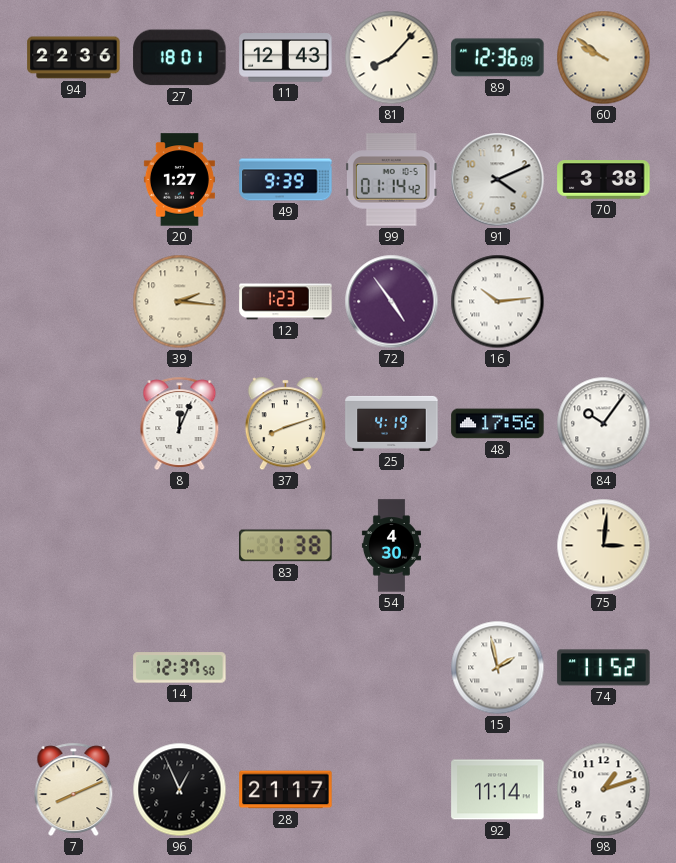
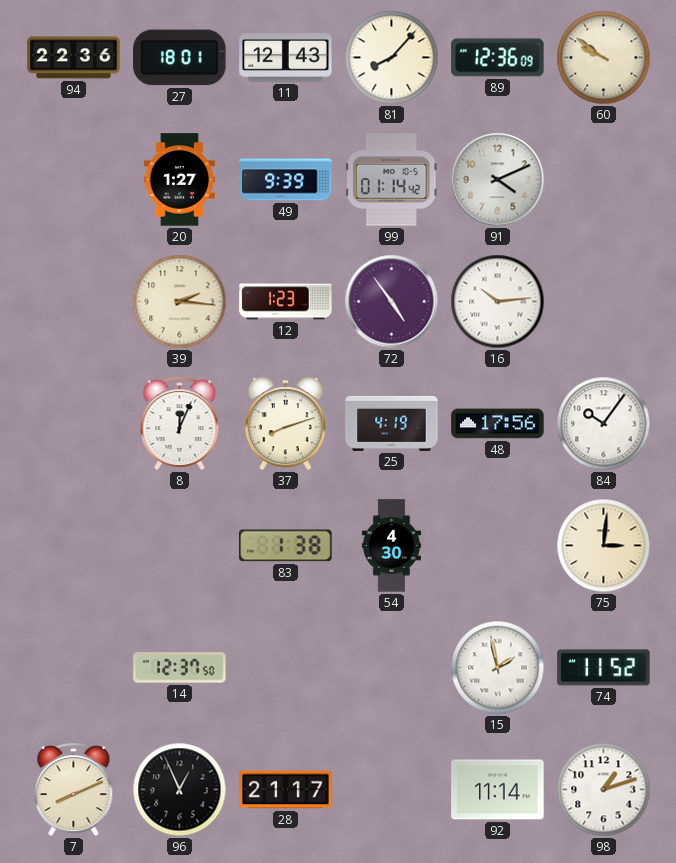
70: 3:38 -> none (604, 180)
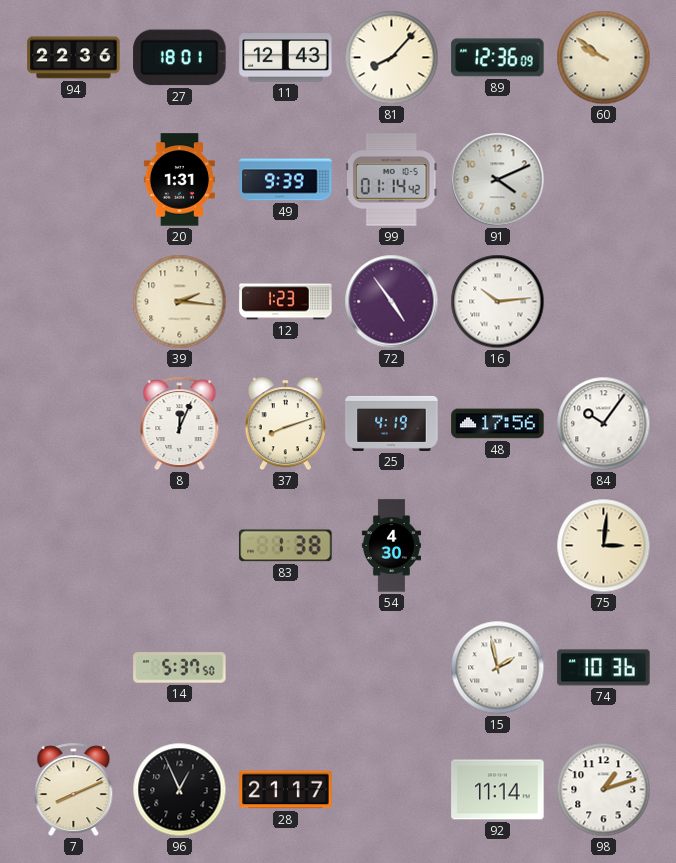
20: 1:27 -> 1:31 (179, 180)
14: 12:37 -> 5:37 (180, 668)
74: 11:52 -> 10:36 (604, 668)
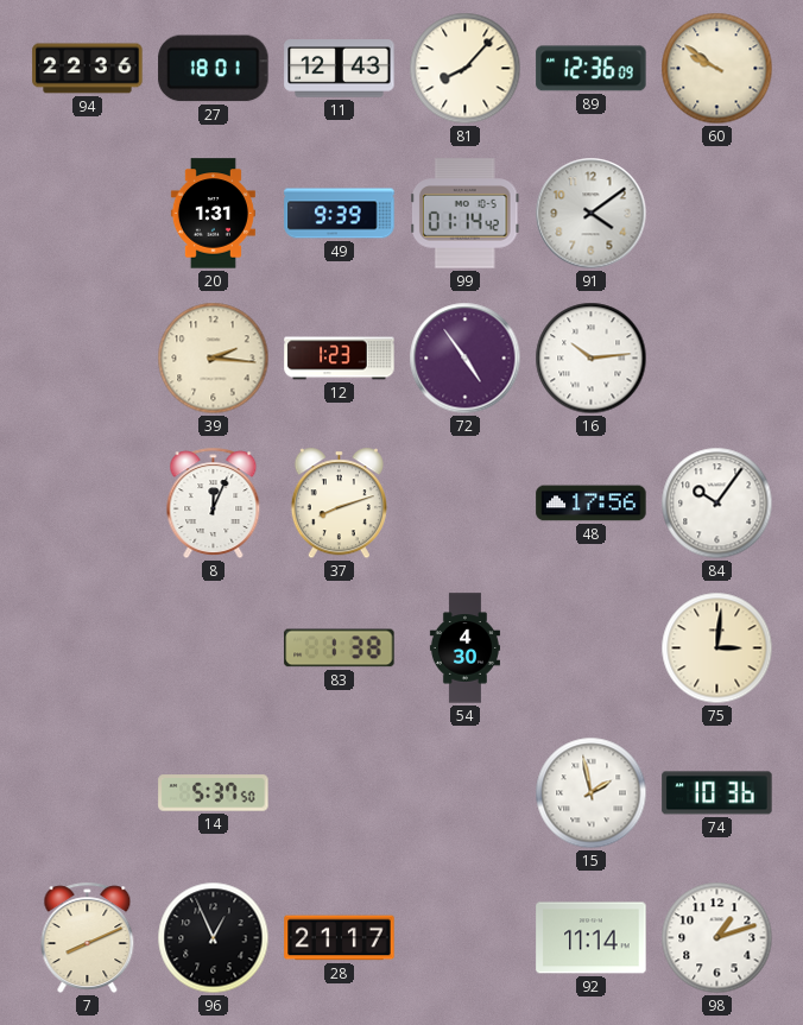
91: 4:11 -> 4:09 (592, 214)
25: 4:19 -> none (392, 423)
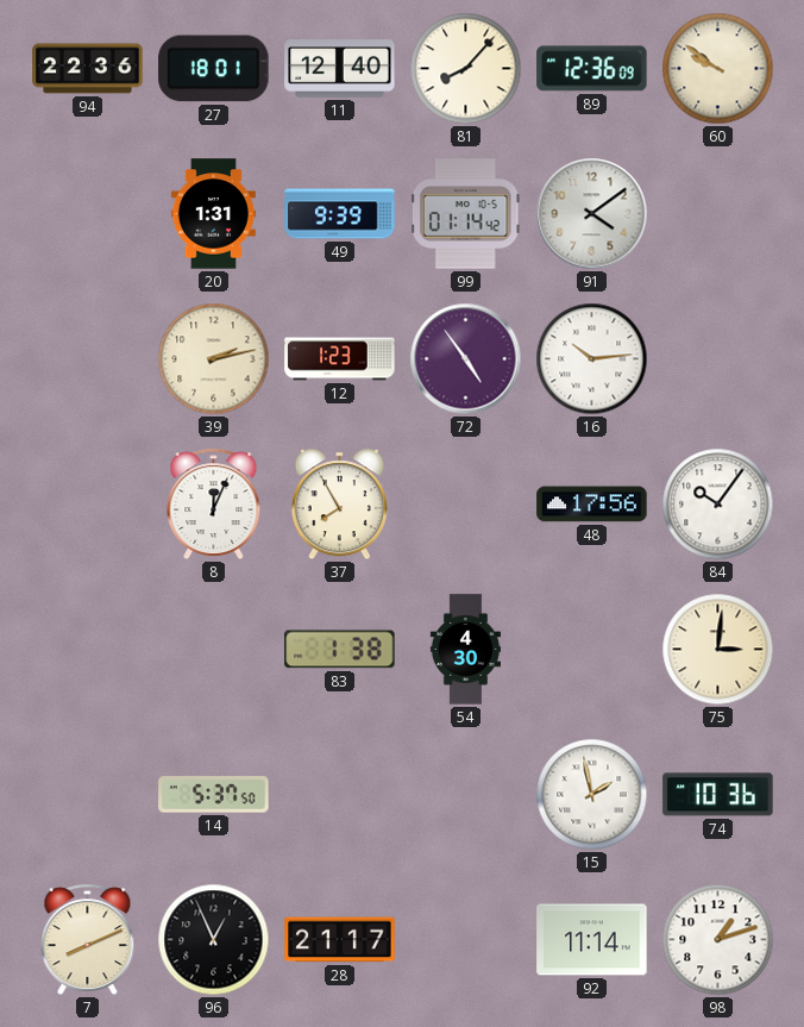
11: 12:43 -> 12:40 (340, 69)
39: 2:16 -> 2:13 (214, 359)
37: 8:12 -> 7:55 (339, 505)
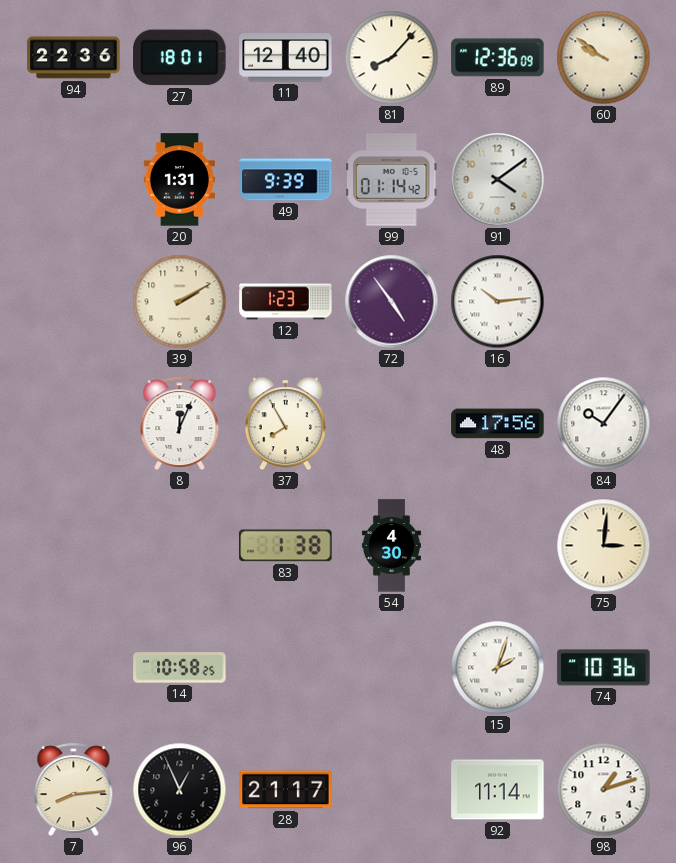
39: 2:13 -> 2:10 (180, 302)
14: 5:37 -> 10:58 (180, 668)
15: 1:58 -> 2:03 (498, 668)
7: 8:11 -> 8:14 (74, 790)
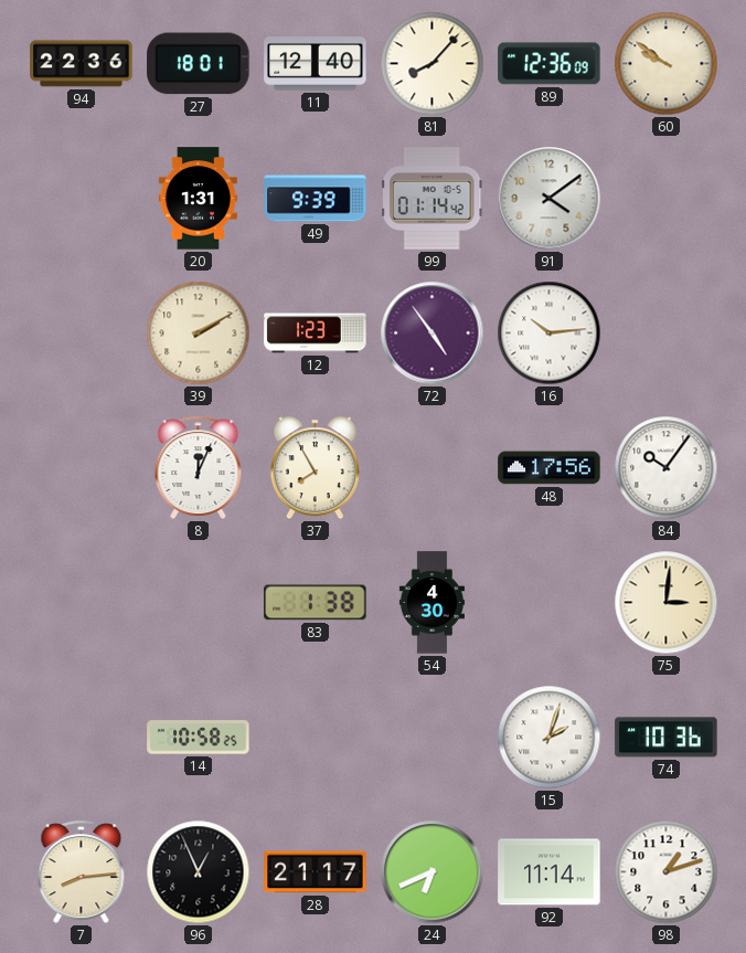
24: none -> 6:41 (433, 872)
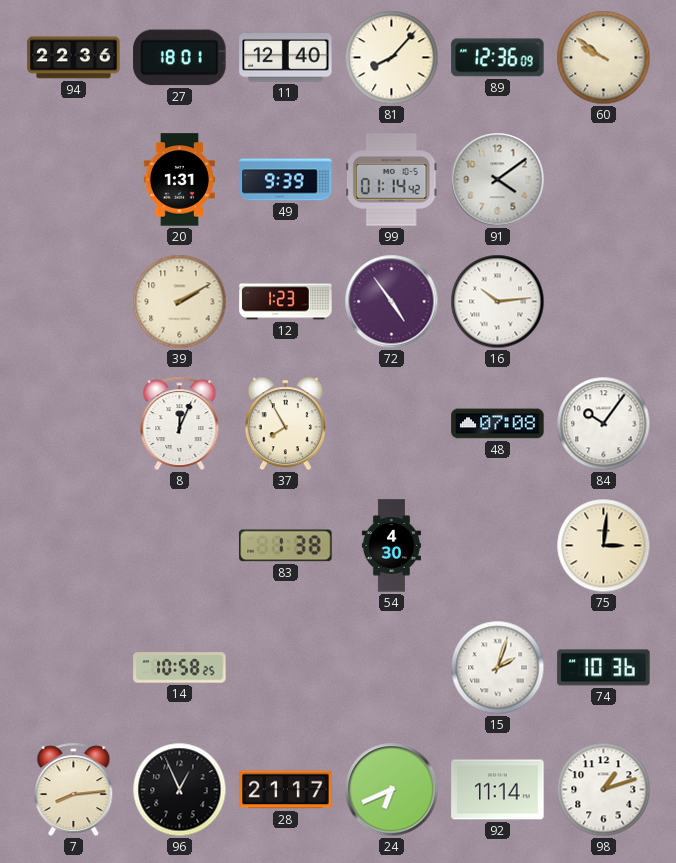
48: 17:56 -> 07:08 (498, 424)
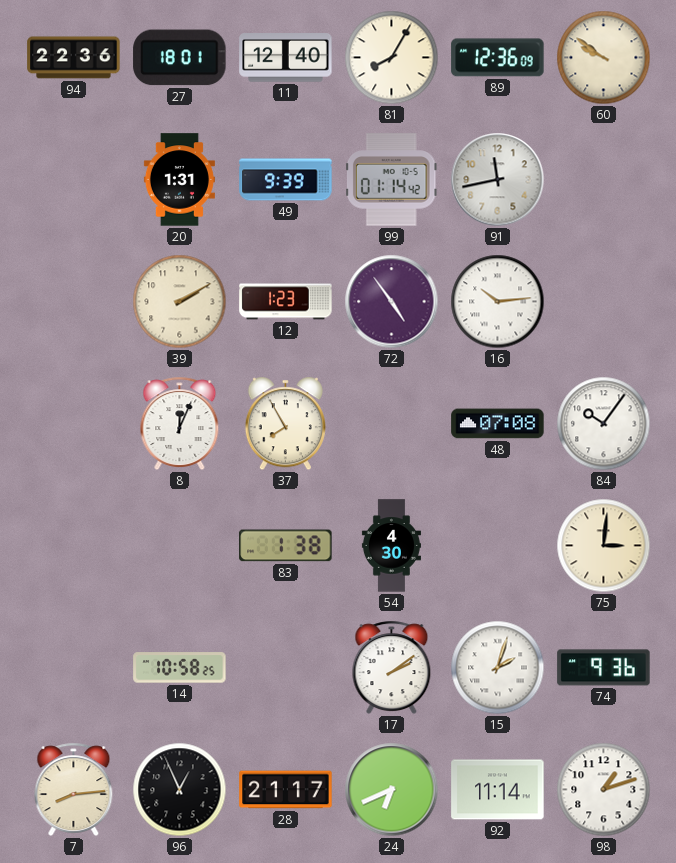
81: 8:07 -> 8:05 (392, 58)
91: 4:09 -> 11:43 (498, 180)
17: none -> 2:09 (392, 668)
74: 10:36 -> 9:36 (604, 668)
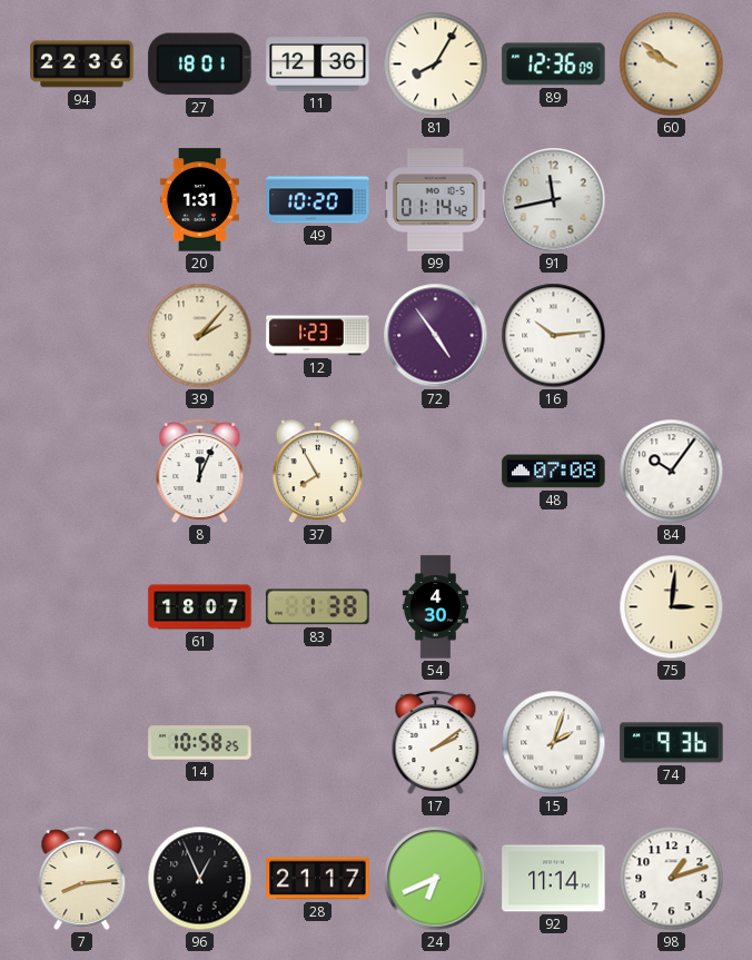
11: 12:40 -> 12:36 (318, 65)
49: 9:39 -> 10:20 (318, 200)
39: 2:10 -> 2:07 (200, 336)
61: none -> 18:07 (200, 607)
